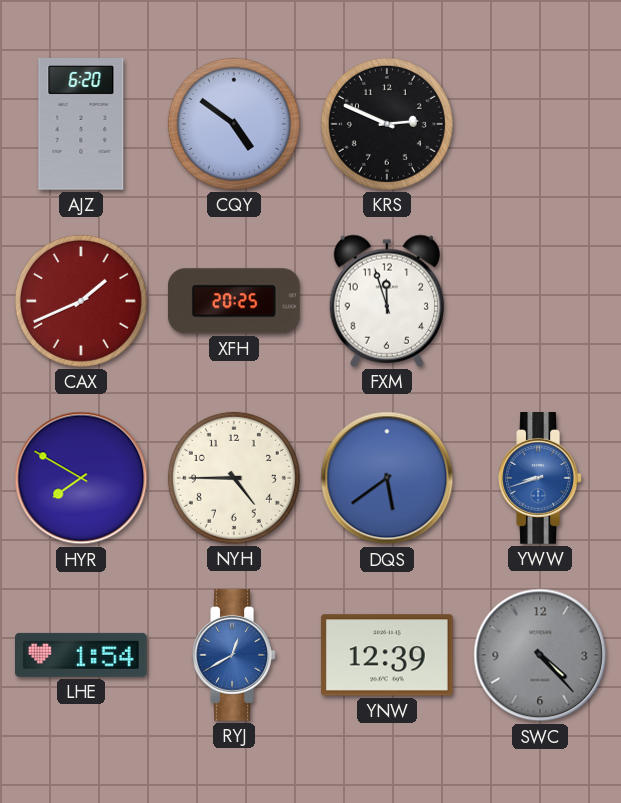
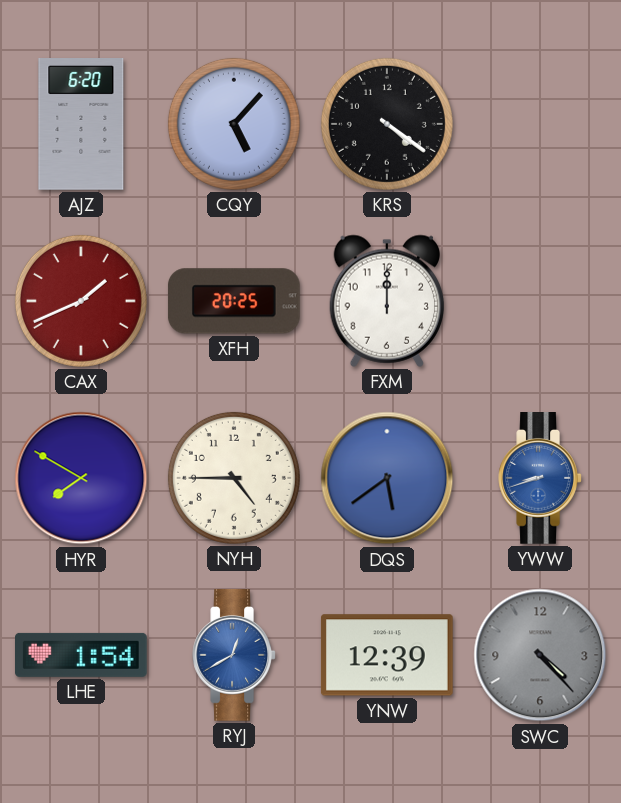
CQY: 4:51 -> 5:07 (234, 124)
KRS: 2:49 -> 4:21 (387, 124)
FXM: 11:57 -> 12:00 (386, 301)
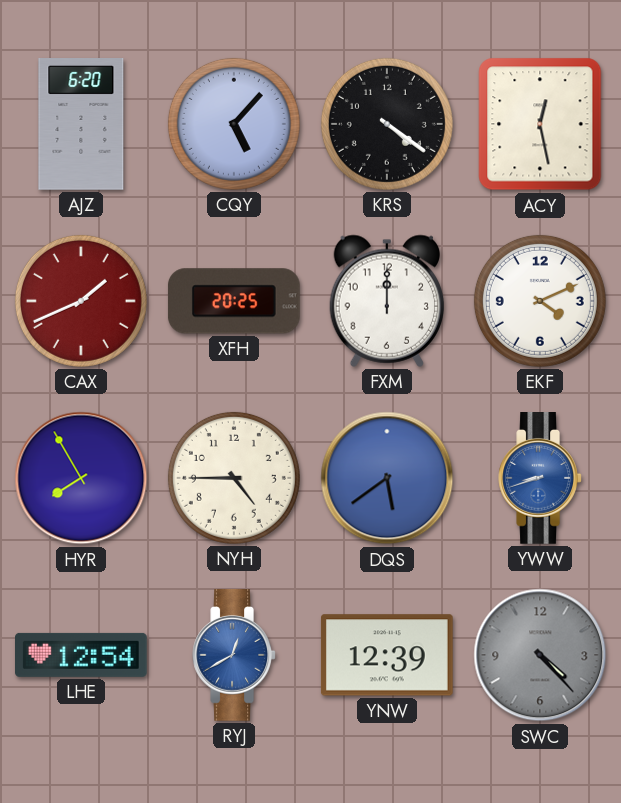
ACY: none -> 12:28 (540, 124)
EKF: none -> 4:11 (540, 301)
HYR: 7:50 -> 7:55 (81, 478)
LHE: 1:54 -> 12:54 (82, 655)
